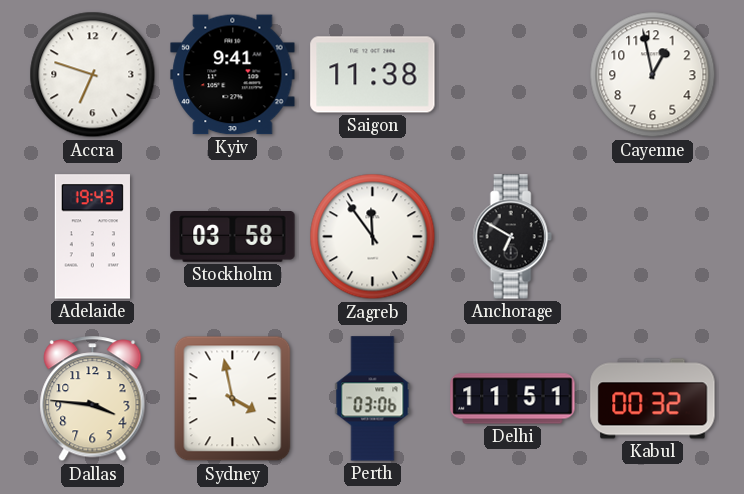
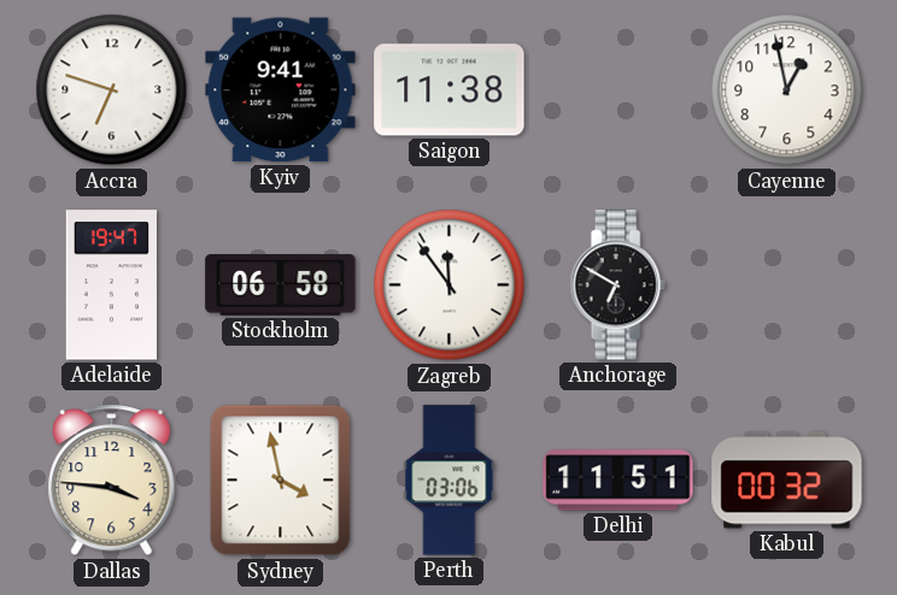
Adelaide: 19:43 -> 19:47 (111, 285)
Stockholm: 03:58 -> 06:58 (281, 285)
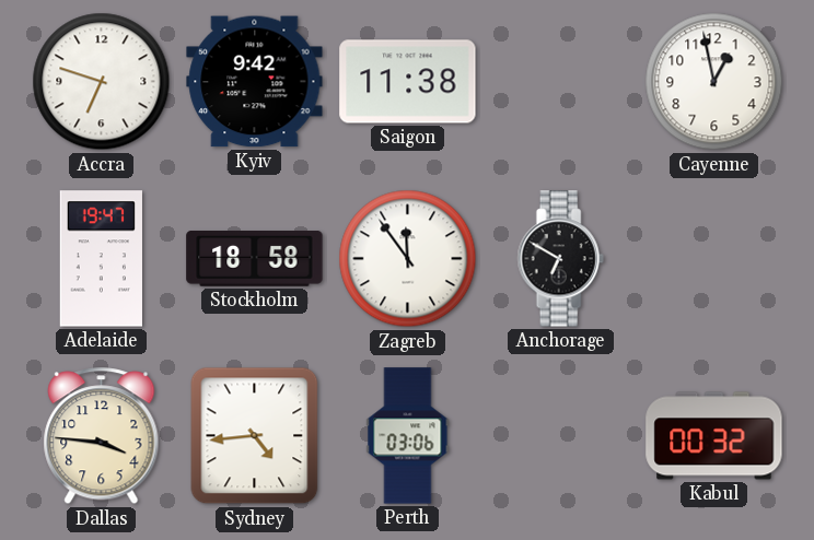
Kyiv: 9:41 -> 9:42 (255, 82)
Stockholm: 06:58 -> 18:58 (255, 259)
Sydney: 3:58 -> 4:44 (255, 436)
Delhi: 11:51 -> none (618, 481)
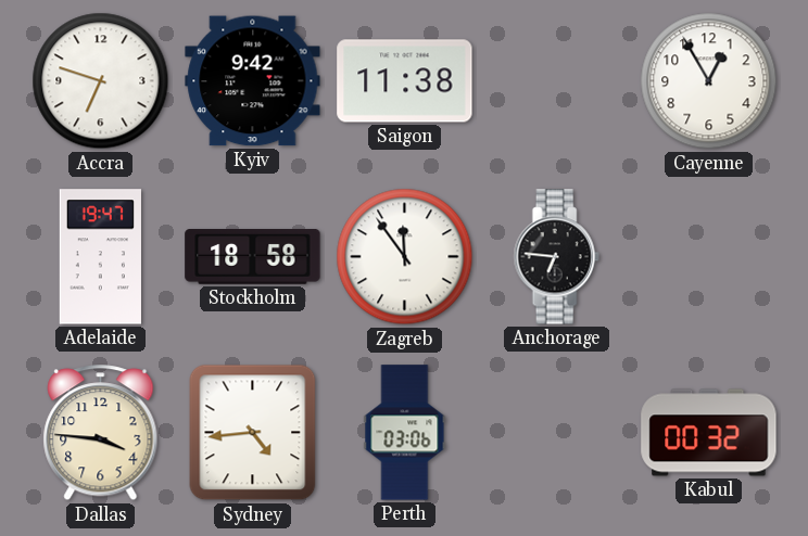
Cayenne: 12:58 -> 12:55 (709, 81)
Anchorage: 6:50 -> 6:46 (556, 257)
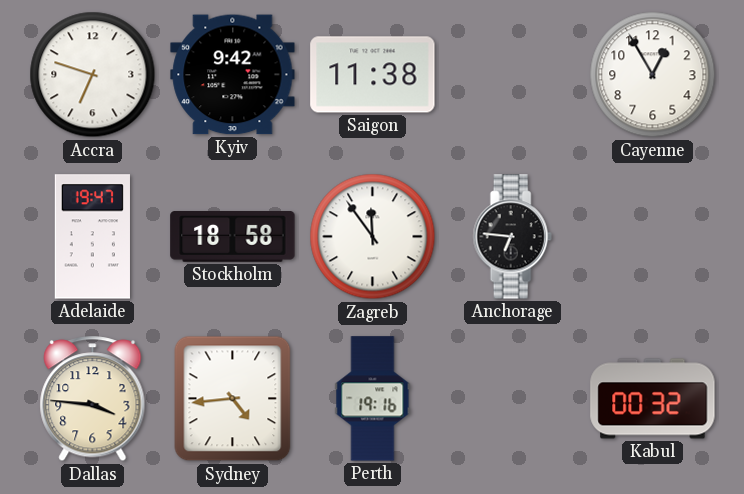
Perth: 03:06 -> 19:16 (373, 399)
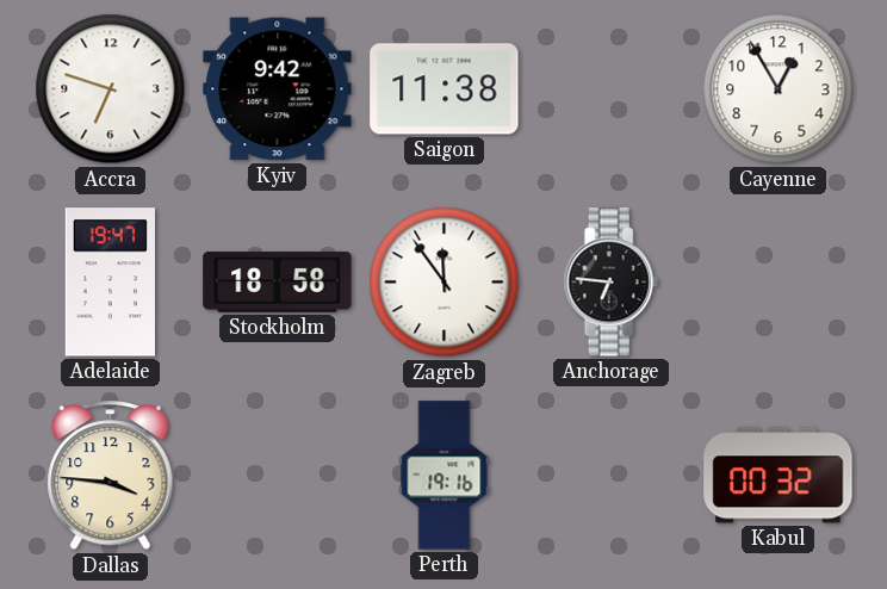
Sydney: 4:44 -> none (233, 399)
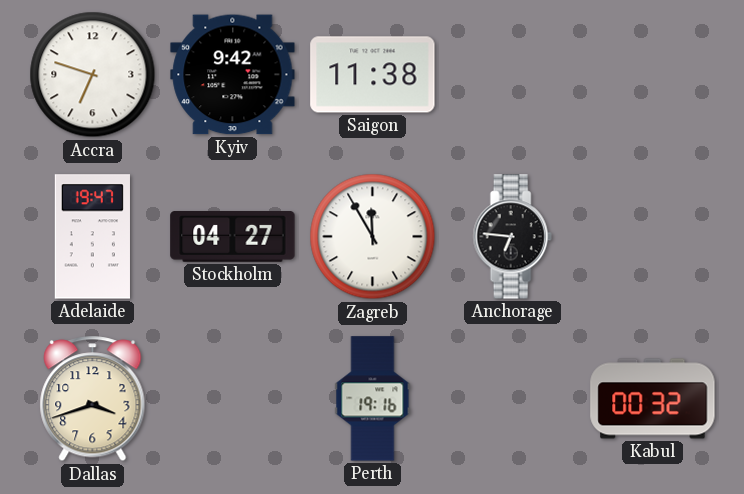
Cayenne: 12:55 -> none (779, 89)
Stockholm: 18:58 -> 04:27 (233, 237)
Zagreb: 11:54 -> 11:55 (373, 237)
Dallas: 3:46 -> 3:42 (93, 399)
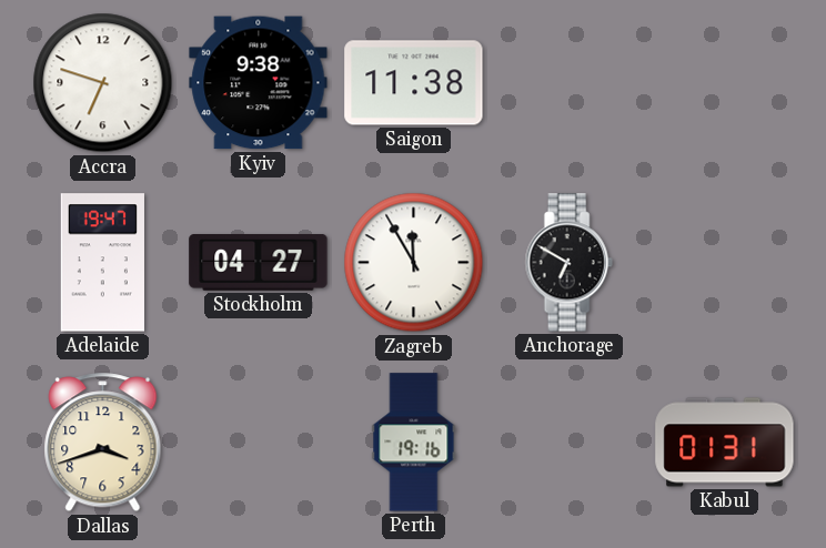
Kyiv: 9:42 -> 9:38 (259, 83)
Anchorage: 6:46 -> 6:50 (568, 263)
Kabul: 00:32 -> 01:31 (725, 443)
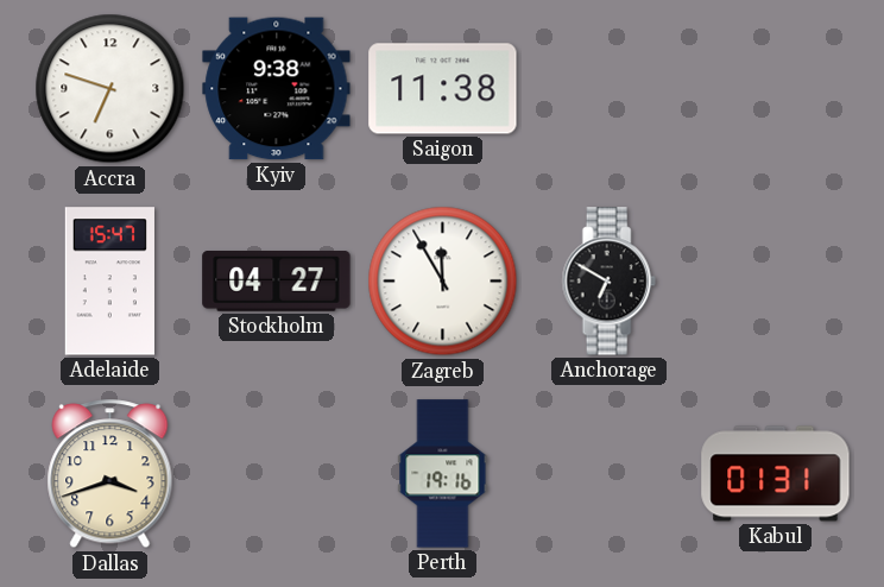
Adelaide: 19:47 -> 15:47 (109, 282)
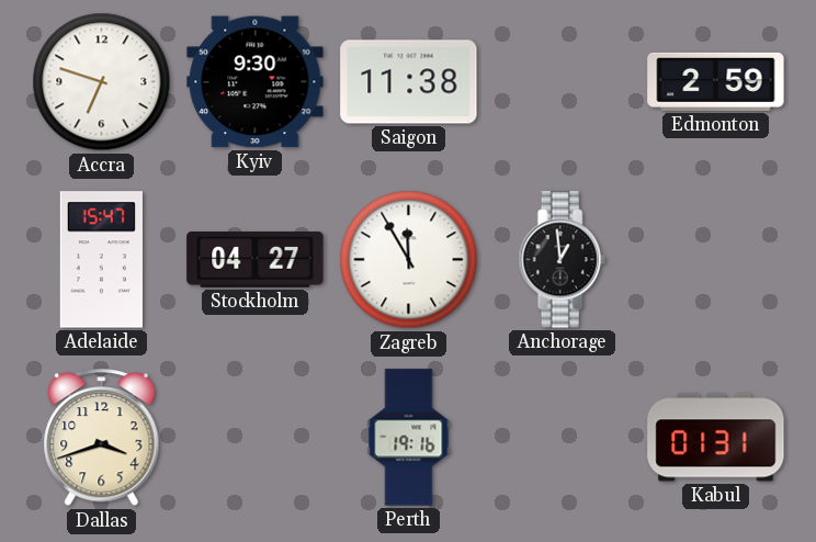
Kyiv: 9:38 -> 9:30 (256, 82)
Edmonton: none -> 2:59 (716, 81)
Anchorage: 6:50 -> 12:59 (562, 260)
